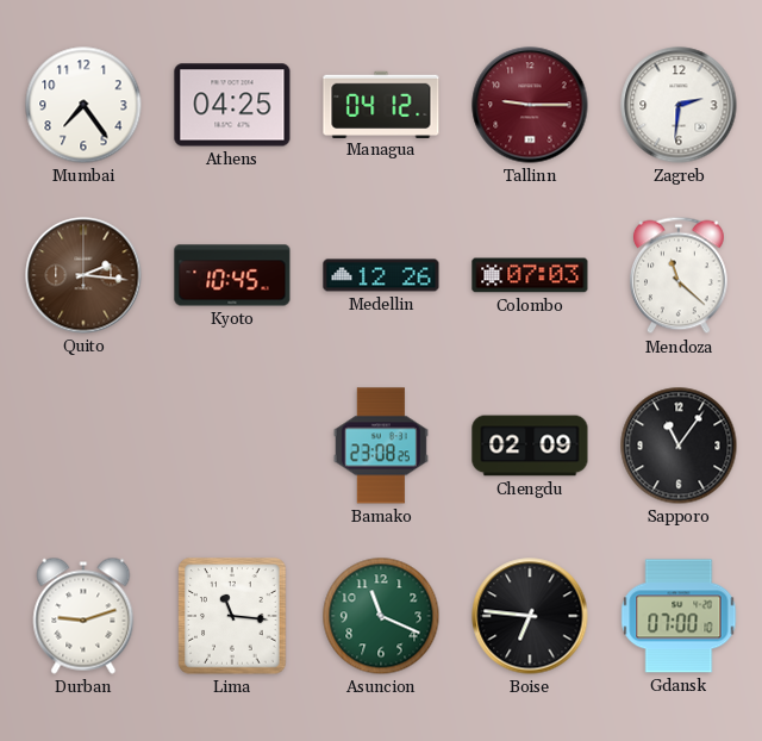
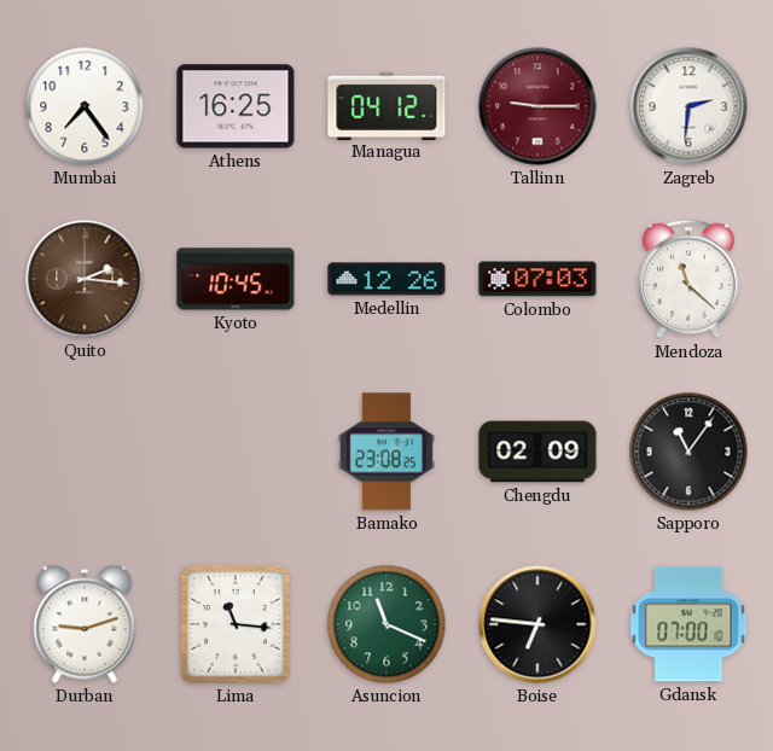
Athens: 04:25 -> 16:25 (236, 106)
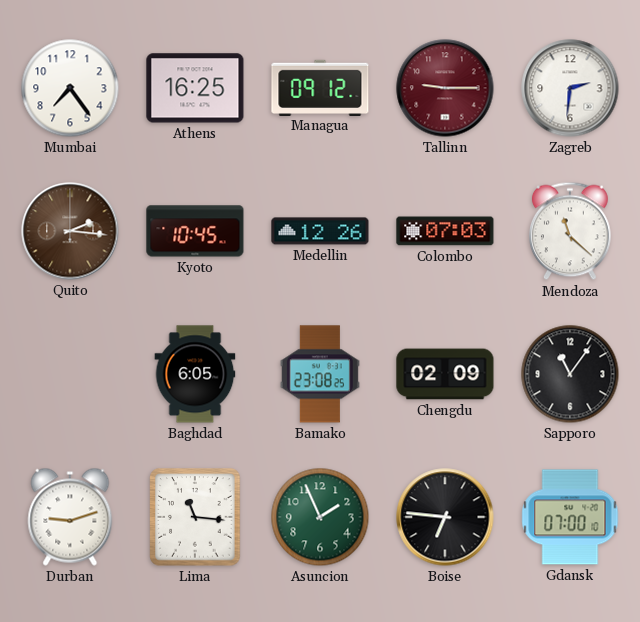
Managua: 04:12 -> 09:12 (320, 87)
Baghdad: none -> 6:05 (195, 374)
Asuncion: 11:19 -> 1:56 (320, 517)
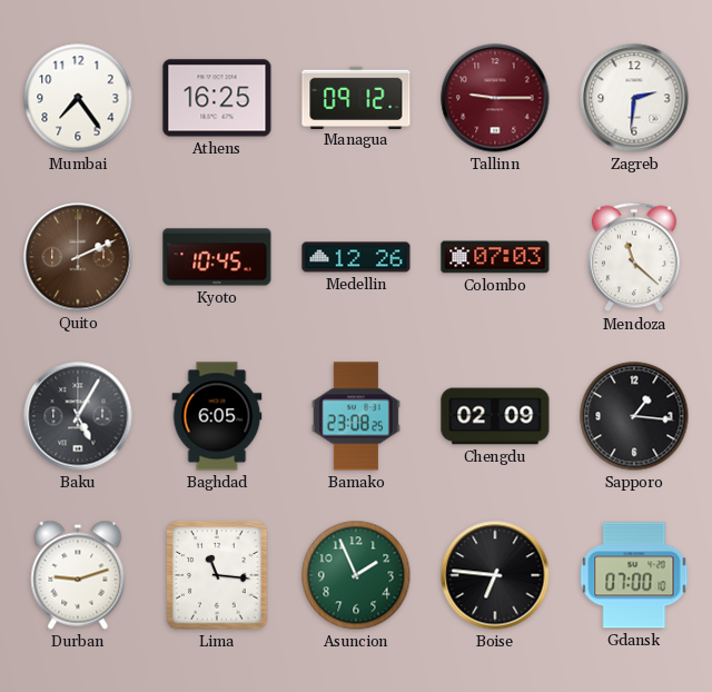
Quito: 2:16 -> 2:11 (78, 257)
Baku: none -> 5:05 (78, 416)
Sapporo: 11:06 -> 1:16 (634, 416)
